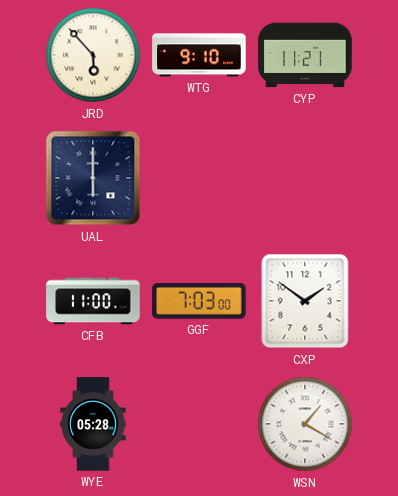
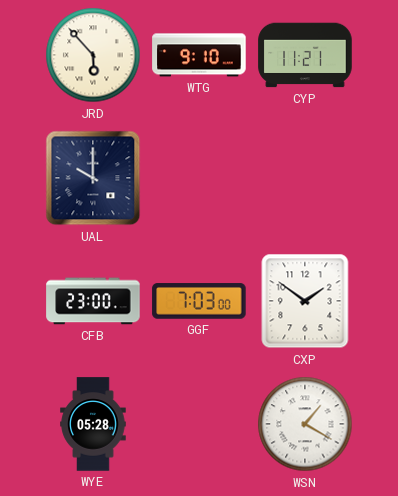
UAL: 6:00 -> 10:00 (93, 178)
CFB: 11:00 -> 23:00 (93, 301)
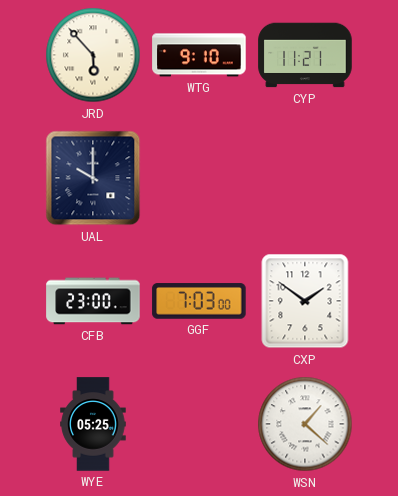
WYE: 05:28 -> 05:25 (93, 424)
WSN: 1:20 -> 1:22 (305, 424)
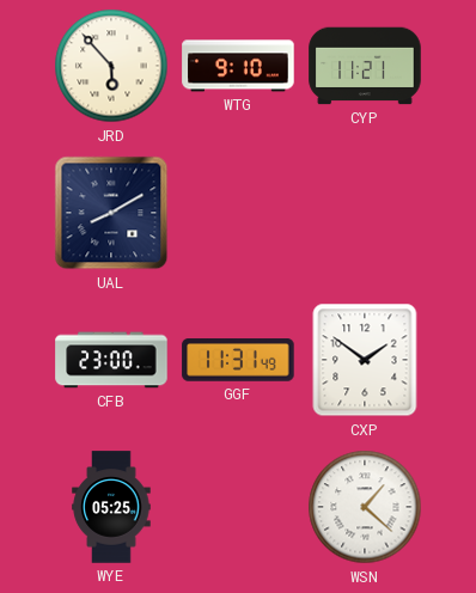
UAL: 10:00 -> 8:10 (111, 213)
GGF: 7:03 -> 11:31 (238, 360)
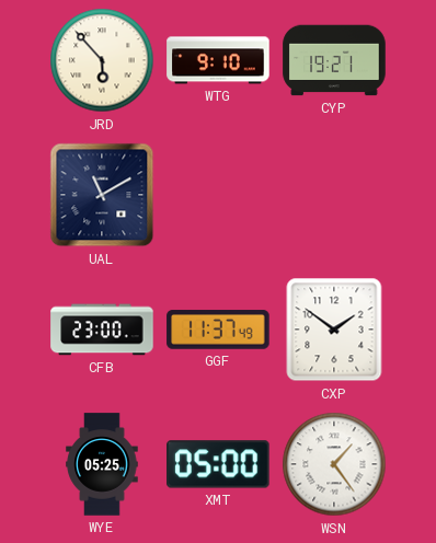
CYP: 11:21 -> 19:21 (334, 60)
UAL: 8:10 -> 11:10 (102, 195)
GGF: 11:31 -> 11:37 (218, 330)
XMT: none -> 05:00 (218, 464)
WSN: 1:22 -> 1:24 (334, 464)
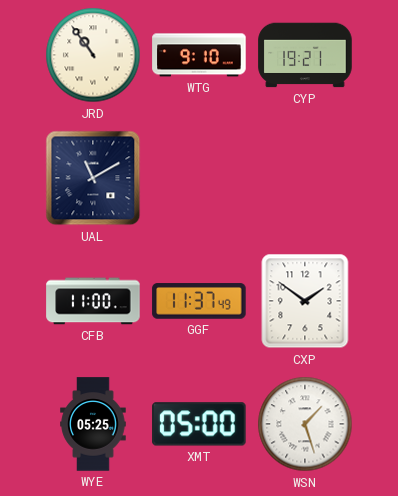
JRD: 5:53 -> 10:54 (93, 55)
CFB: 23:00 -> 11:00 (93, 301)
WSN: 1:24 -> 1:27 (305, 424)
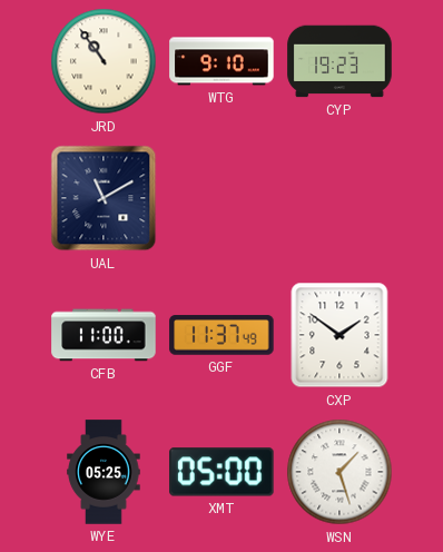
CYP: 19:21 -> 19:23 (339, 61)
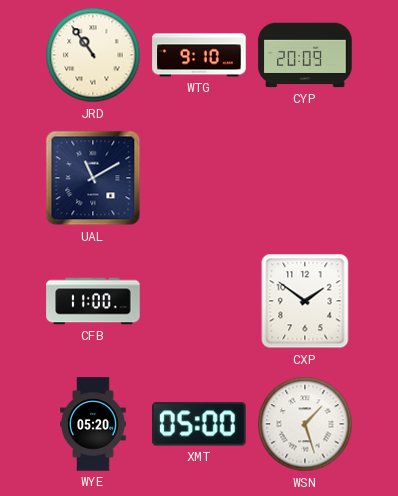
CYP: 19:23 -> 20:09 (305, 55)
GGF: 11:37 -> none (221, 335)
WYE: 05:25 -> 05:20 (93, 424)
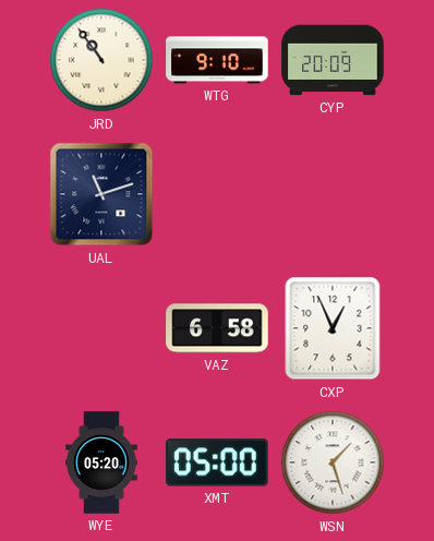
UAL: 11:10 -> 11:12 (101, 194)
CFB: 11:00 -> none (93, 301)
VAZ: none -> 6:58 (217, 328)
CXP: 1:51 -> 12:56 (333, 328)
